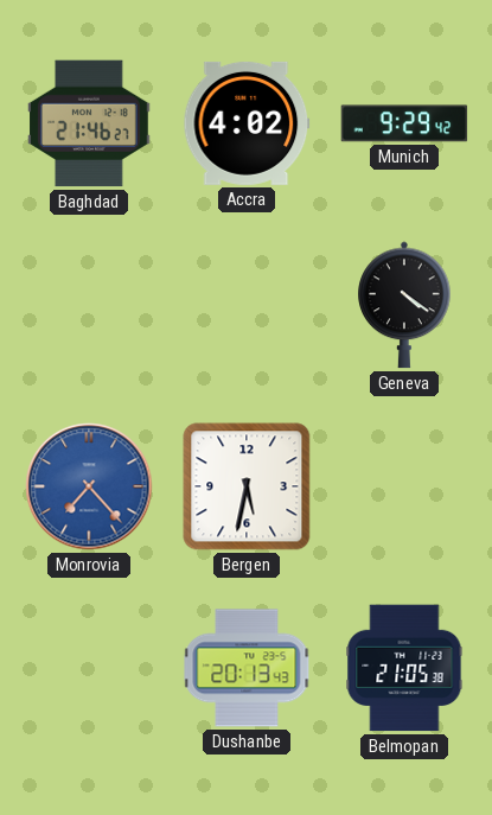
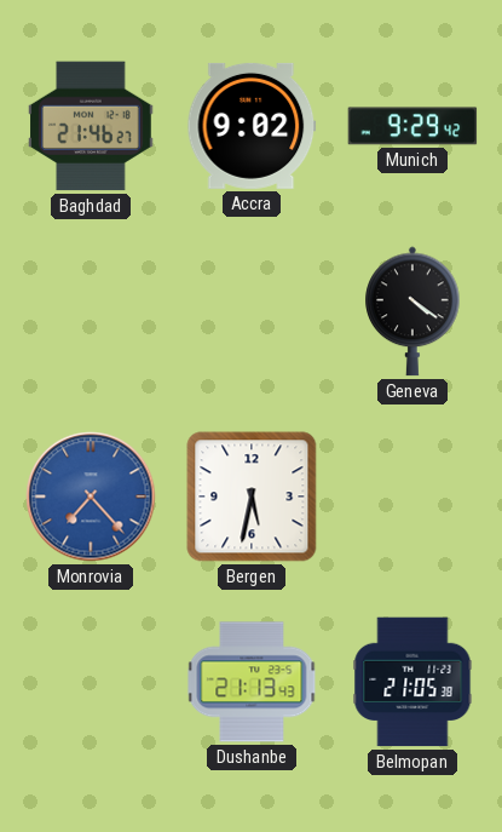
Accra: 4:02 -> 9:02 (252, 126)
Dushanbe: 20:13 -> 21:13 (252, 682)
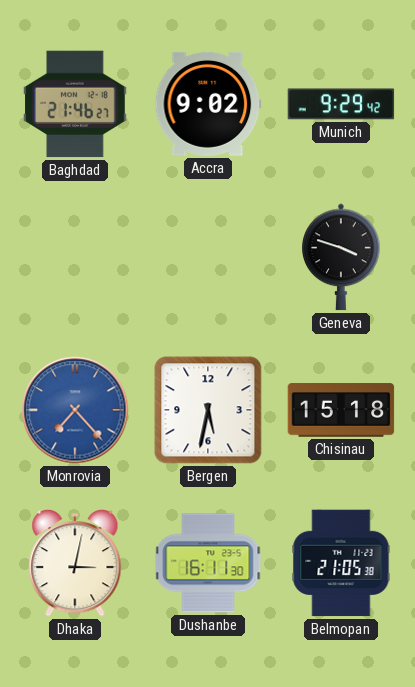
Geneva: 4:21 -> 3:48 (341, 257)
Chisinau: none -> 15:18 (341, 410)
Dhaka: none -> 3:02 (75, 563)
Dushanbe: 21:13 -> 16:11 (208, 563)
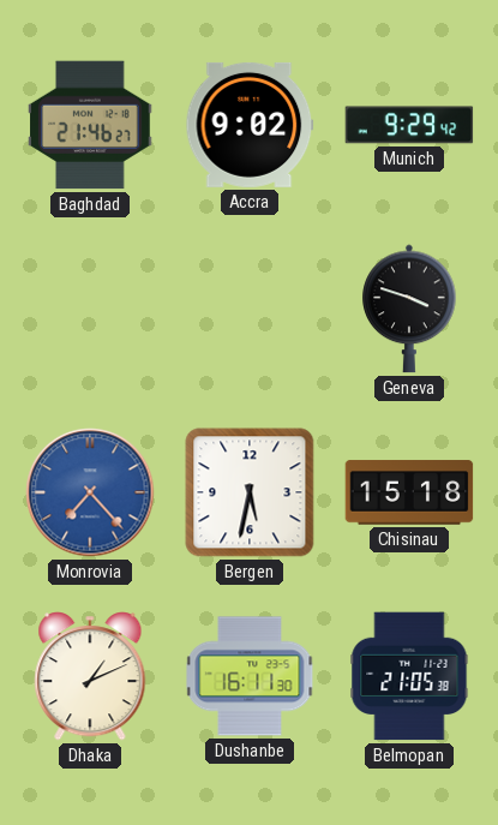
Dhaka: 3:02 -> 1:11 (90, 676)
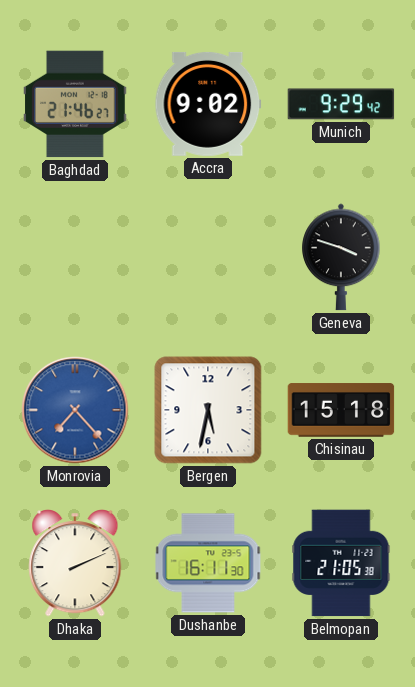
Dhaka: 1:11 -> 2:11 (75, 563)
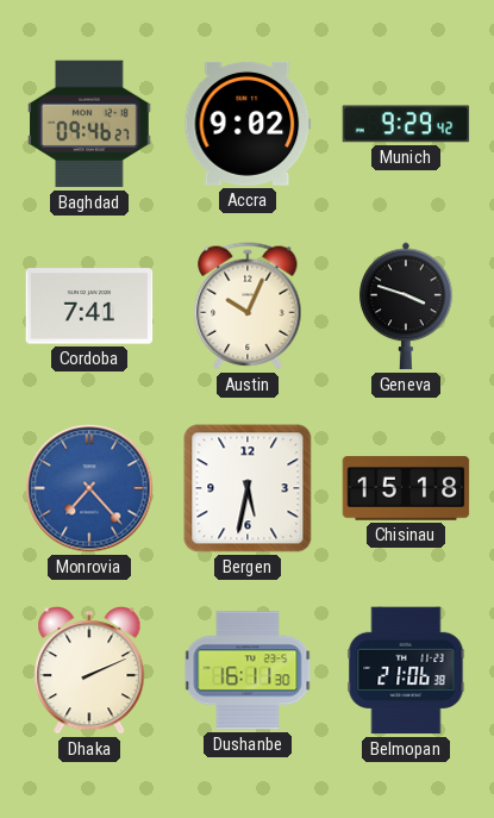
Baghdad: 21:46 -> 09:46 (89, 124)
Cordoba: none -> 7:41 (89, 306)
Austin: none -> 10:04 (248, 306)
Belmopan: 21:05 -> 21:06 (406, 670)
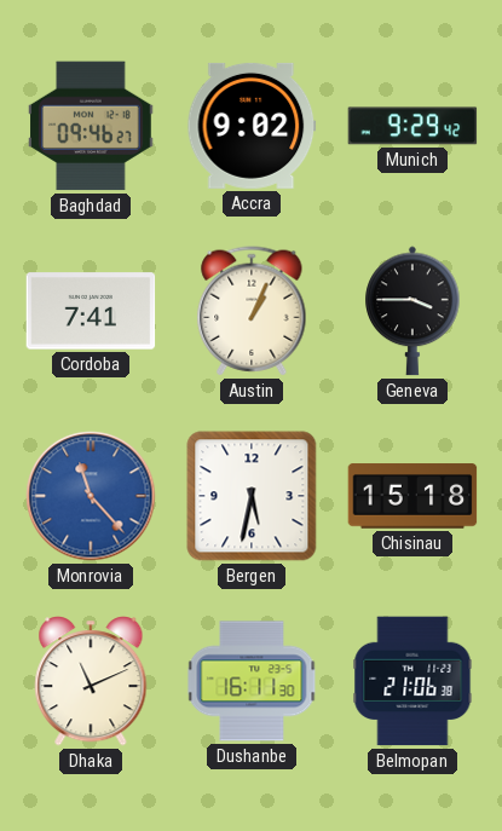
Austin: 10:04 -> 1:04 (252, 311)
Geneva: 3:48 -> 3:45 (412, 311)
Monrovia: 7:23 -> 11:23 (91, 496)
Dhaka: 2:11 -> 11:11 (91, 681)
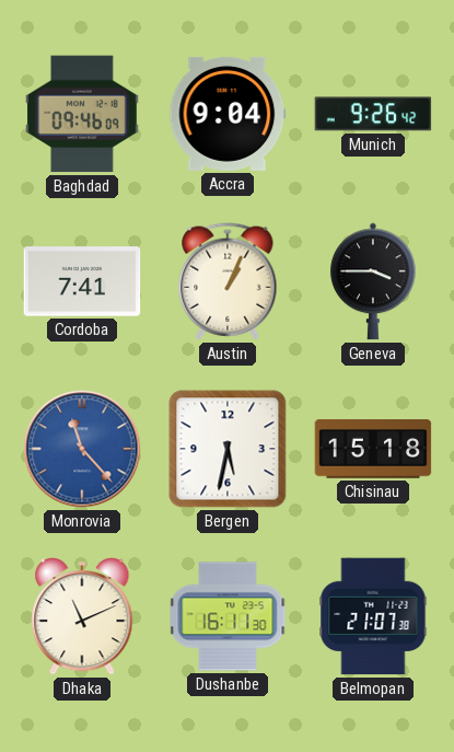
Baghdad: 09:46:27 -> 09:46:09 (82, 114)
Accra: 9:02 -> 9:04 (228, 114)
Munich: 9:29 -> 9:26 (373, 114)
Belmopan: 21:06 -> 21:07 (373, 616)
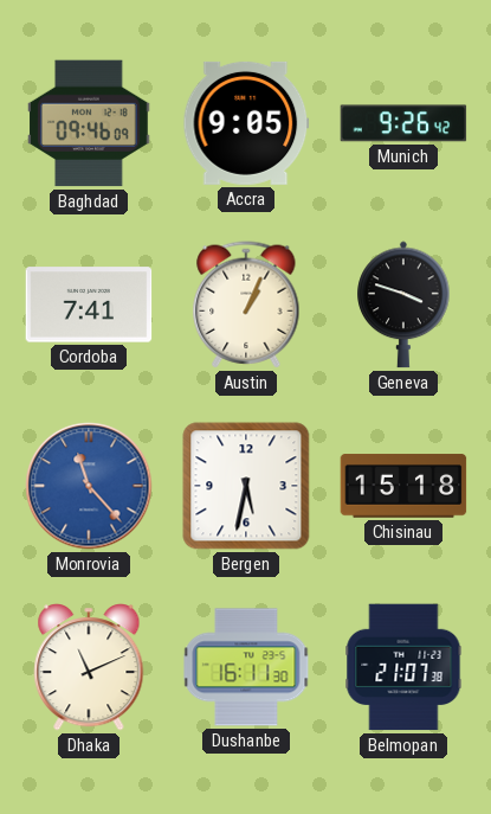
Accra: 9:04 -> 9:05 (246, 123)
Geneva: 3:45 -> 3:48 (403, 305)
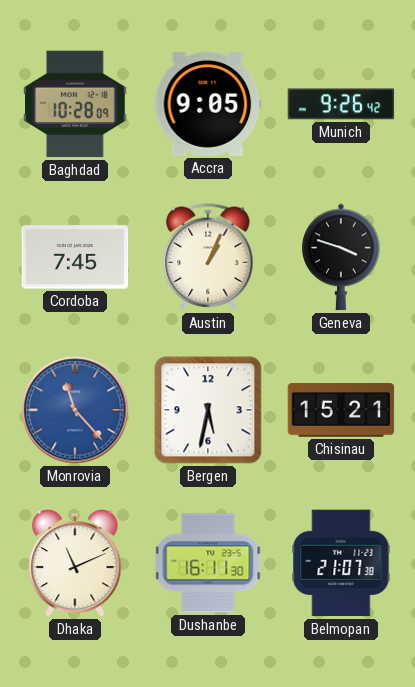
Baghdad: 09:46 -> 10:28 (75, 104)
Cordoba: 7:41 -> 7:45 (75, 257)
Chisinau: 15:18 -> 15:21 (341, 410)
